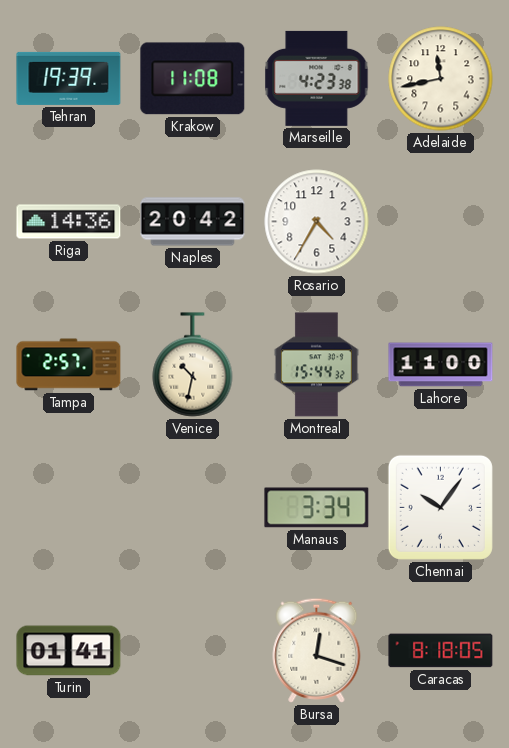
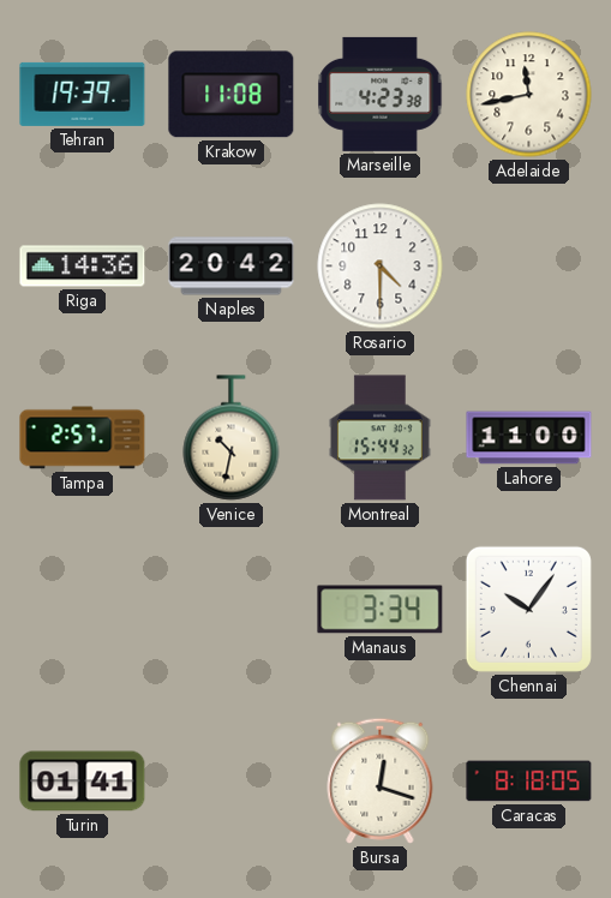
Rosario: 4:35 -> 4:30 (381, 267)
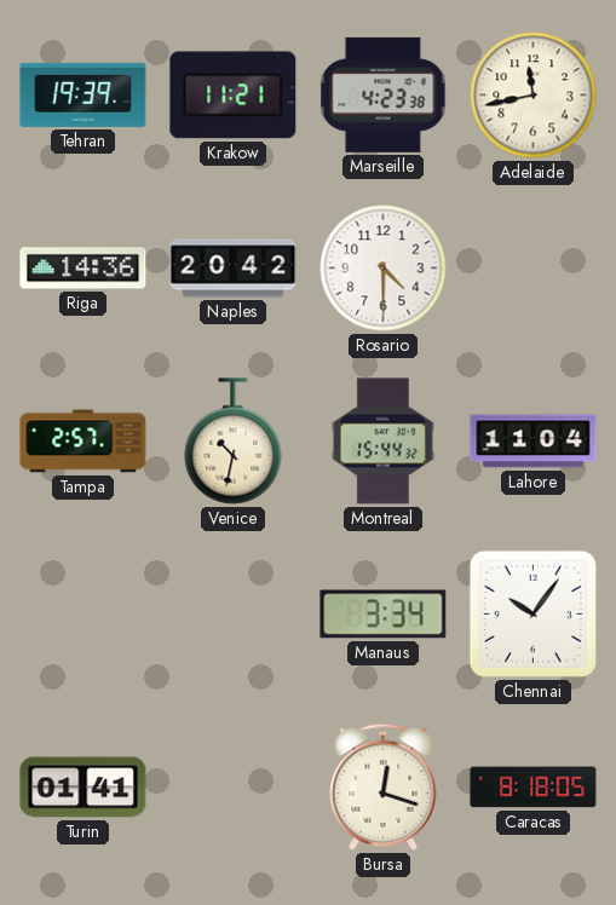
Krakow: 11:08 -> 11:21 (234, 96)
Lahore: 11:00 -> 11:04 (534, 442)
